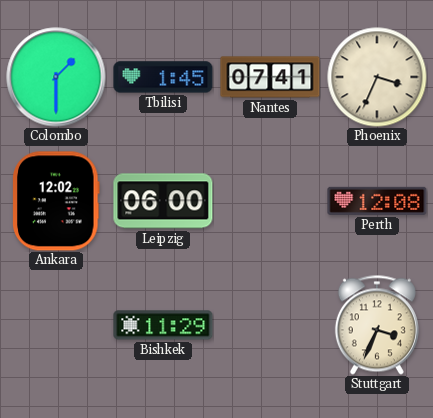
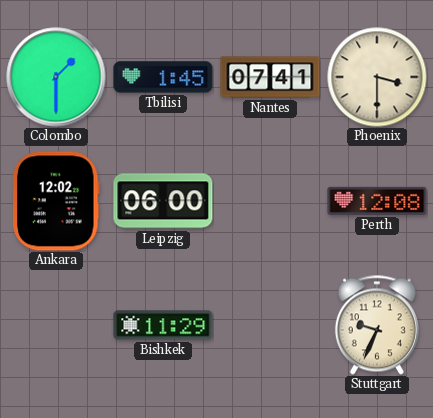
Phoenix: 3:34 -> 3:30 (377, 77)
Stuttgart: 3:34 -> 9:34 (377, 325)
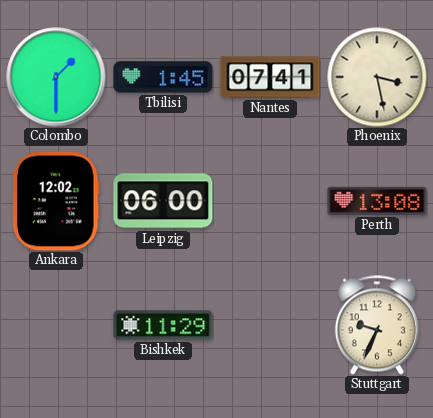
Phoenix: 3:30 -> 3:28 (377, 77)
Perth: 12:08 -> 13:08 (377, 201)
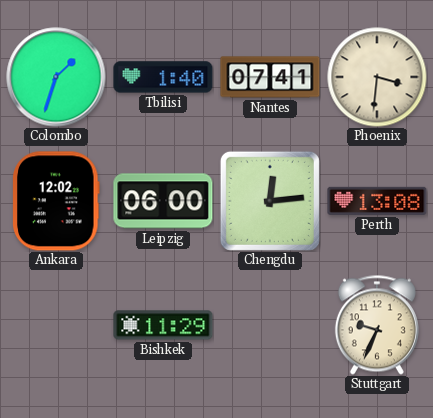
Colombo: 1:30 -> 1:33 (56, 77)
Tbilisi: 1:45 -> 1:40 (163, 77)
Phoenix: 3:28 -> 3:31 (377, 77)
Chengdu: none -> 12:14 (270, 201)
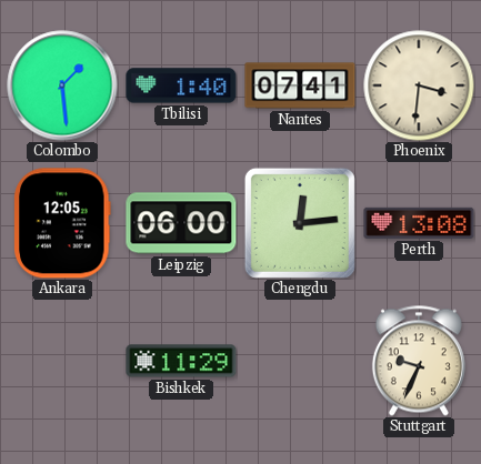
Colombo: 1:33 -> 1:29 (62, 85)
Ankara: 12:02 -> 12:05 (62, 223)
